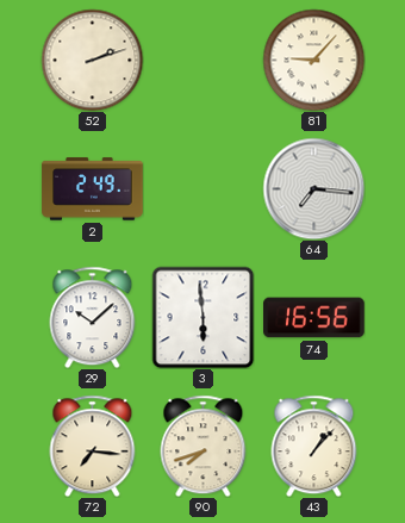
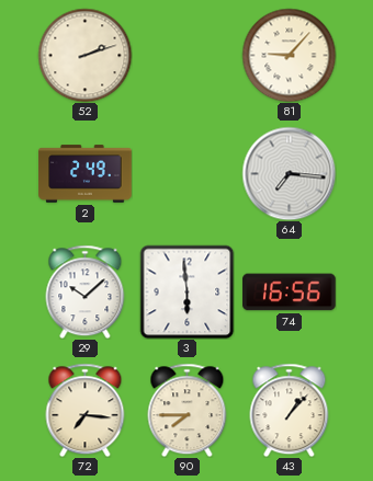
90: 7:42 -> 7:45 (188, 410)
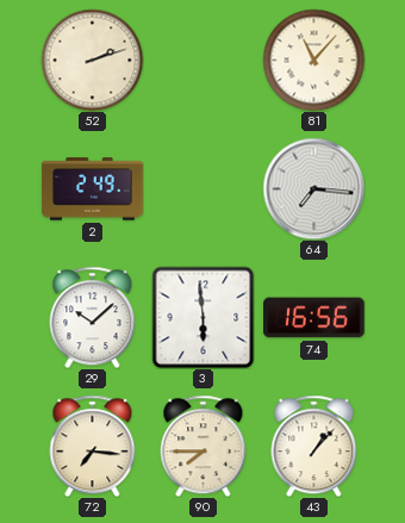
81: 9:07 -> 11:07 (313, 60)
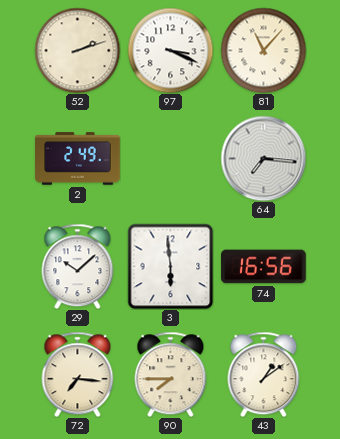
97: none -> 3:19 (170, 50)
43: 1:07 -> 1:09 (264, 374)
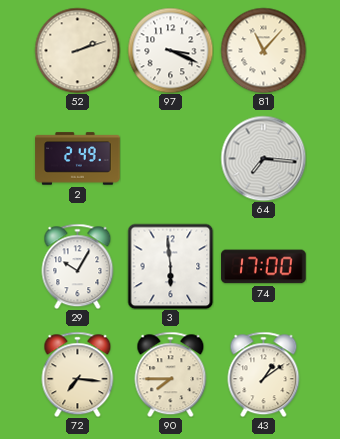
29: 10:08 -> 10:05 (78, 266)
74: 16:56 -> 17:00 (264, 267)
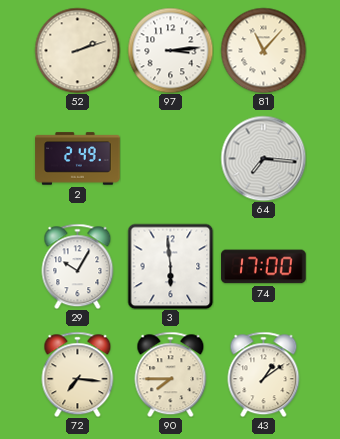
97: 3:19 -> 3:14 (170, 50)
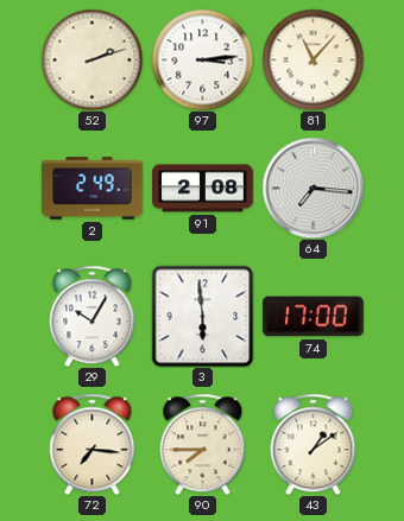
91: none -> 2:08 (203, 189)
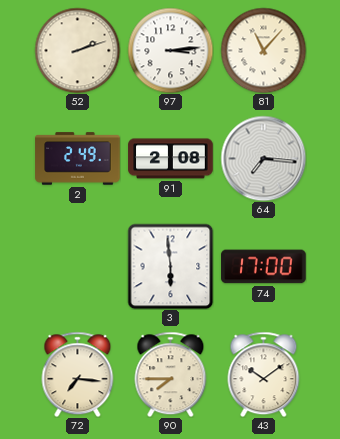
29: 10:05 -> none (93, 316)
43: 1:09 -> 10:09 (264, 374)
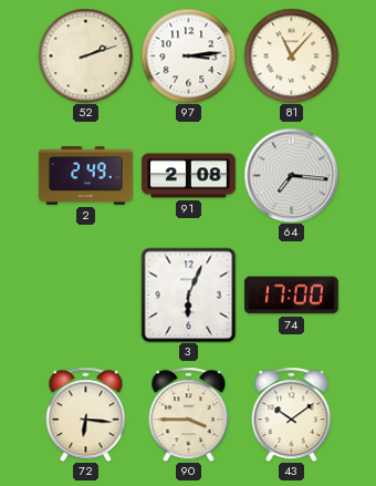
3: 5:59 -> 6:04 (188, 294)
72: 7:16 -> 6:16 (86, 414)
90: 7:45 -> 3:45 (189, 414)
